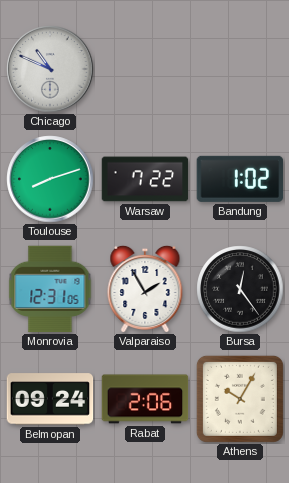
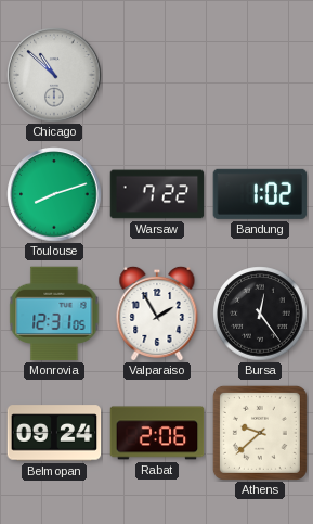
Chicago: 10:49 -> 10:52 (54, 75)
Athens: 10:05 -> 9:38 (260, 433)
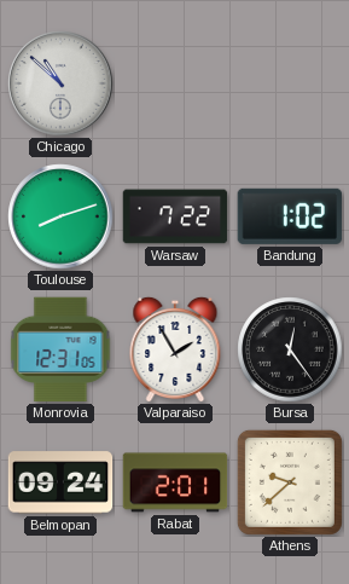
Rabat: 2:06 -> 2:01 (175, 482)
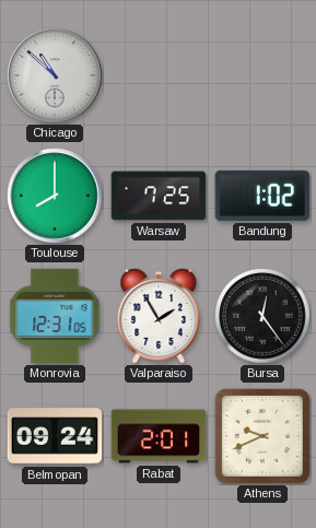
Toulouse: 8:12 -> 8:00 (55, 196)
Warsaw: 7:22 -> 7:25 (159, 196)
Athens: 9:38 -> 9:41 (262, 436)
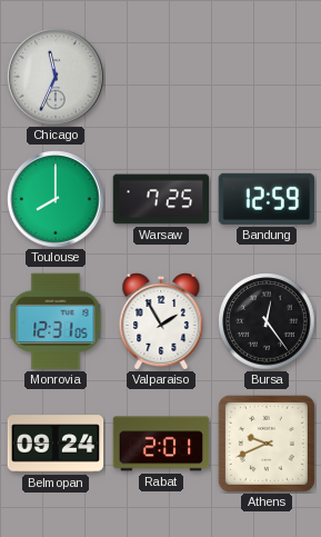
Chicago: 10:52 -> 11:34 (56, 77)
Bandung: 1:02 -> 12:59 (267, 199)
